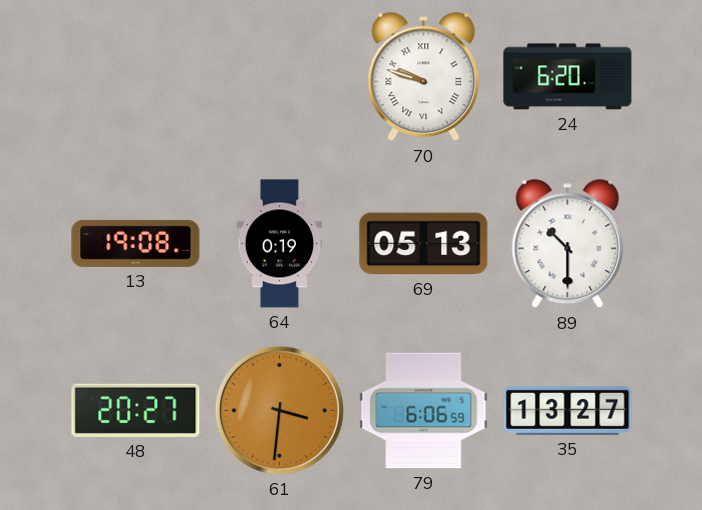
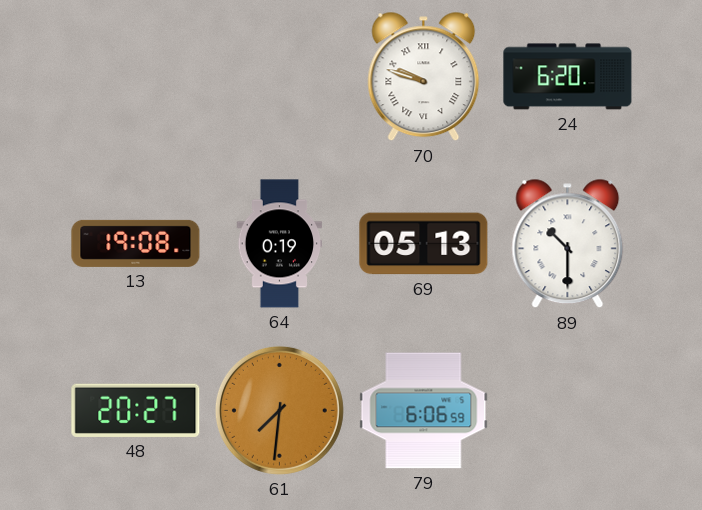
61: 3:31 -> 7:31 (279, 410)
35: 13:27 -> none (568, 410)
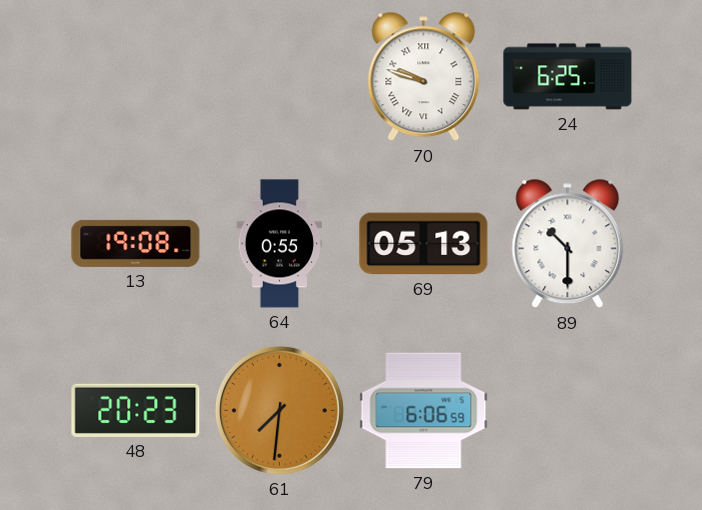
24: 6:20 -> 6:25 (568, 77)
64: 0:19 -> 0:55 (280, 244)
48: 20:27 -> 20:23 (136, 410)
